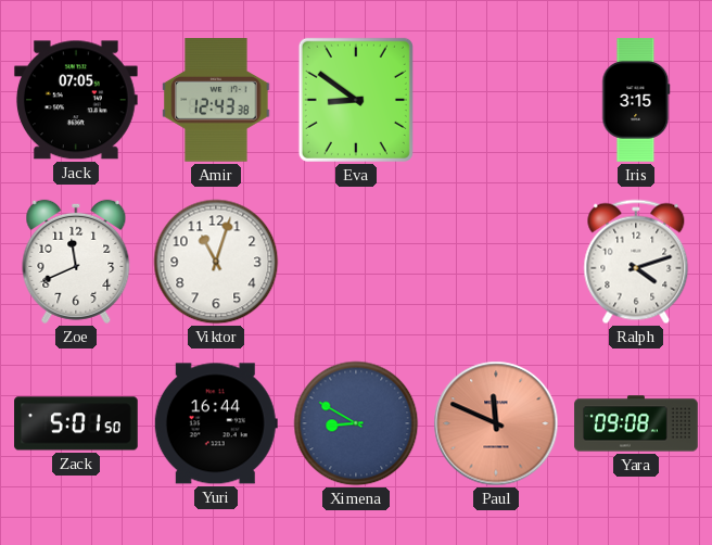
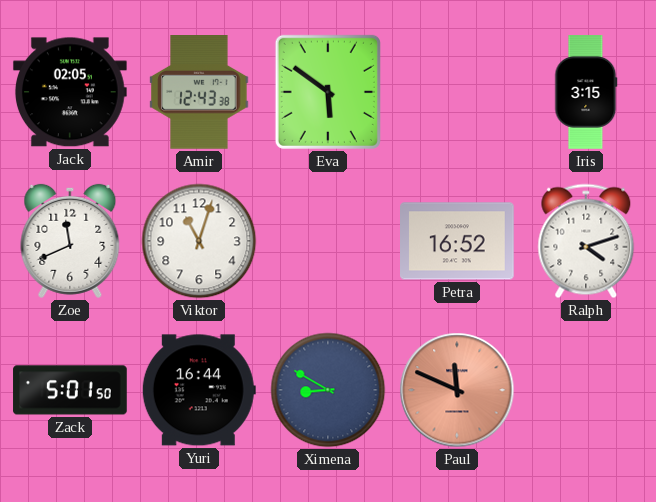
Jack: 07:05 -> 02:05 (70, 92)
Eva: 8:51 -> 5:51 (328, 92)
Petra: none -> 16:52 (458, 241)
Yara: 09:08 -> none (636, 423)
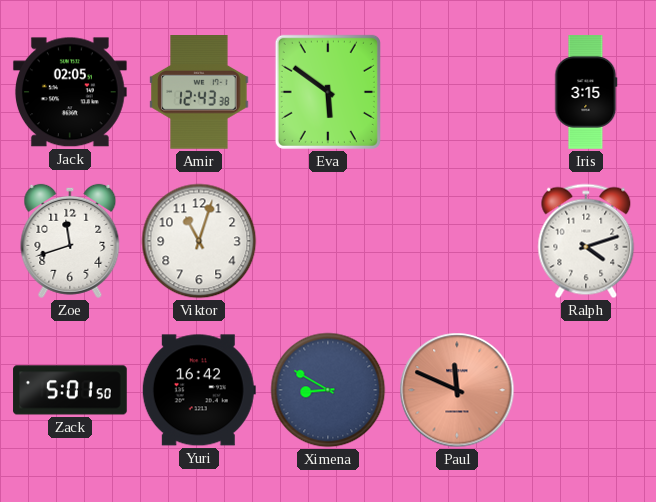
Zoe: 11:41 -> 11:42 (70, 241)
Petra: 16:52 -> none (458, 241)
Yuri: 16:44 -> 16:42 (199, 390)
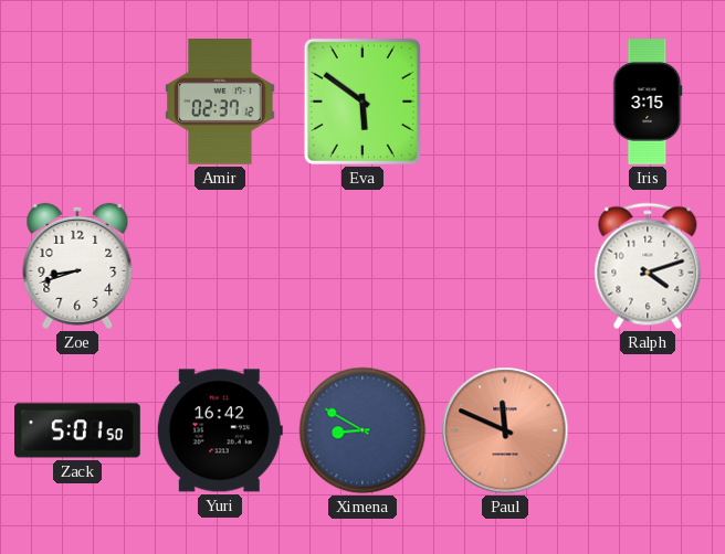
Jack: 02:05 -> none (70, 92)
Amir: 12:43 -> 02:37 (220, 103)
Zoe: 11:42 -> 8:42 (77, 266)
Viktor: 11:03 -> none (199, 241)
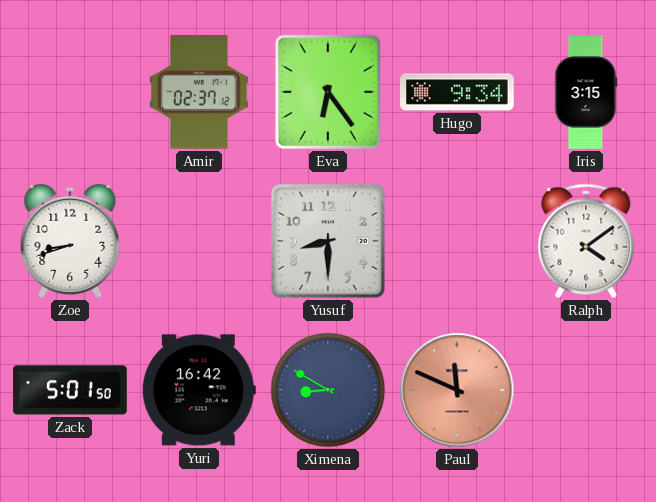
Eva: 5:51 -> 6:24 (328, 92)
Hugo: none -> 9:34 (457, 92)
Yusuf: none -> 8:30 (328, 241)
Ralph: 4:12 -> 4:09 (586, 241)
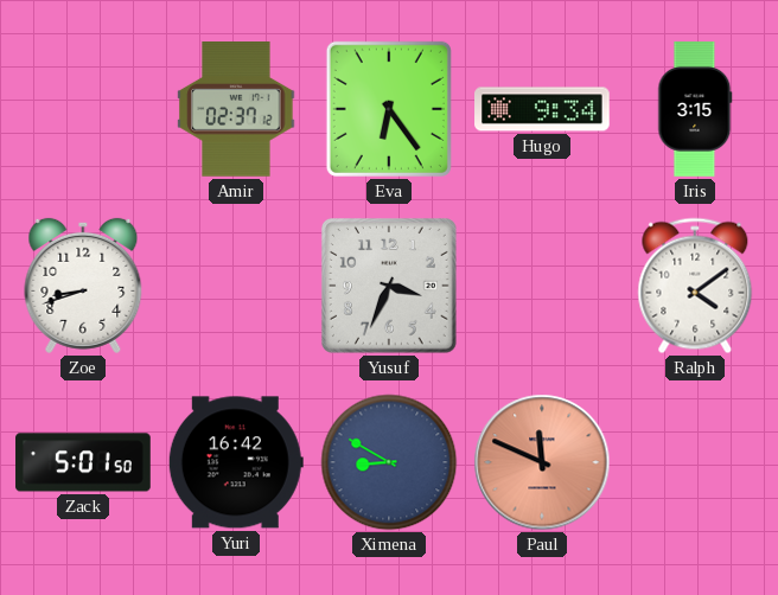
Yusuf: 8:30 -> 3:34 (389, 286)
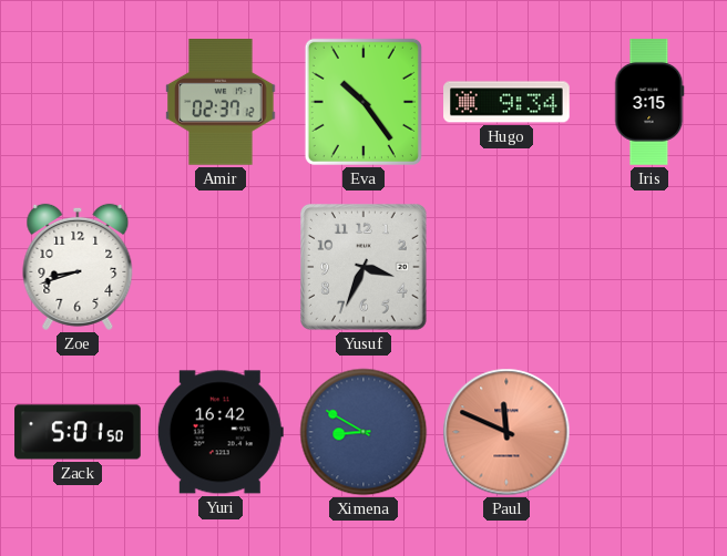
Eva: 6:24 -> 10:24 (363, 102)
Ralph: 4:09 -> none (695, 286)
